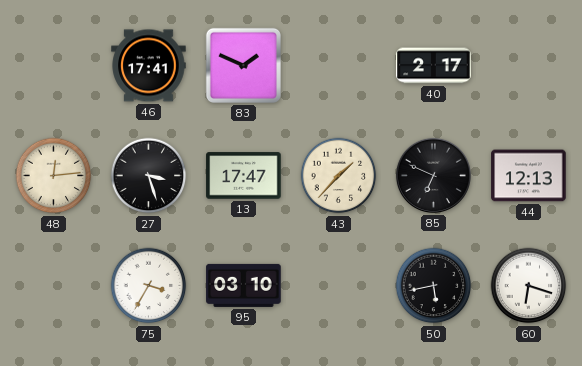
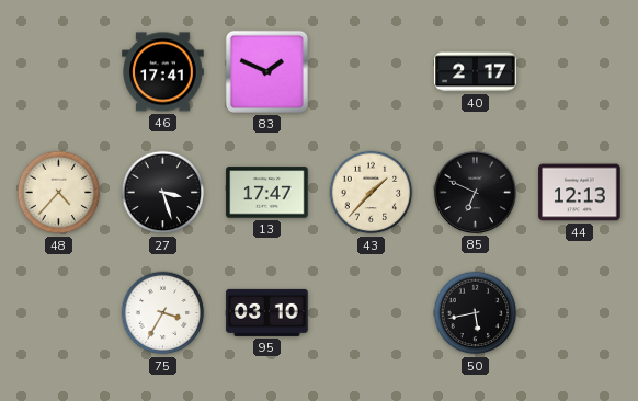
48: 12:14 -> 4:37 (59, 193)
60: 6:18 -> none (529, 286)
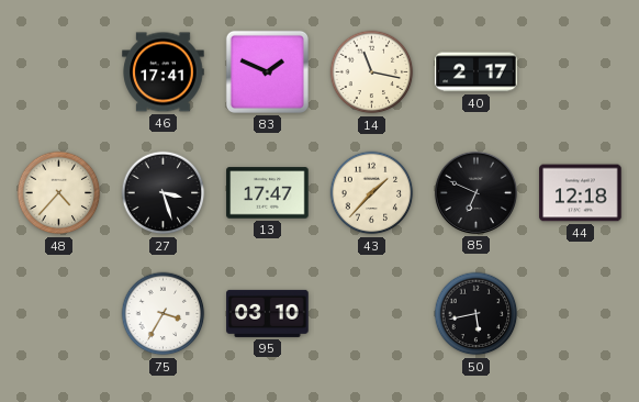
14: none -> 11:17 (372, 72)
44: 12:13 -> 12:18 (581, 193)
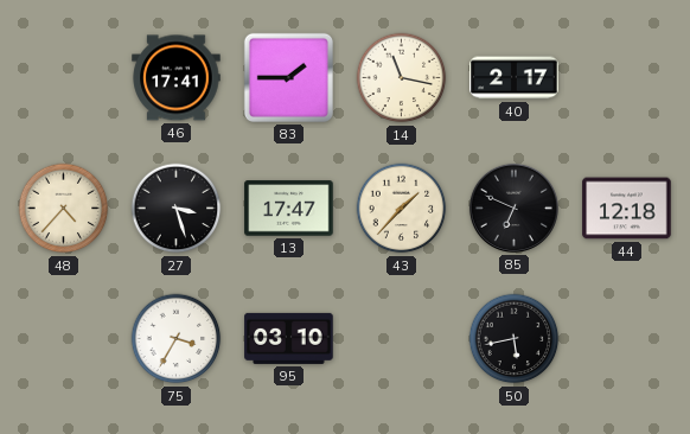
83: 1:49 -> 1:45 (288, 77)
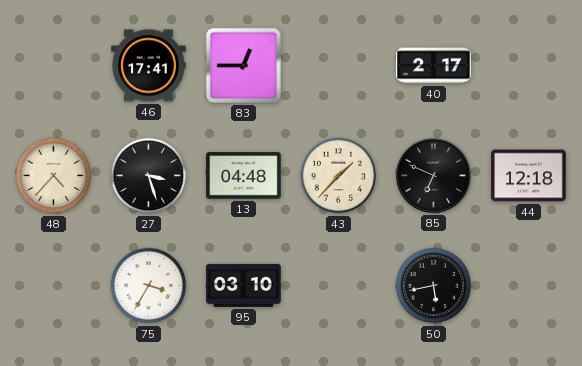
83: 1:45 -> 12:45 (243, 65)
14: 11:17 -> none (402, 78)
13: 17:47 -> 04:48 (244, 176)
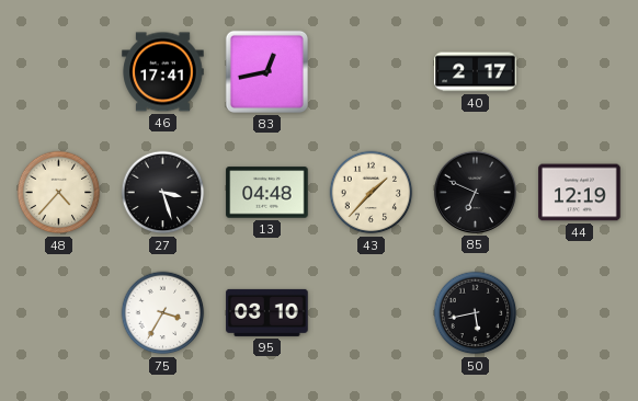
83: 12:45 -> 12:43 (266, 71)
44: 12:18 -> 12:19 (580, 193)
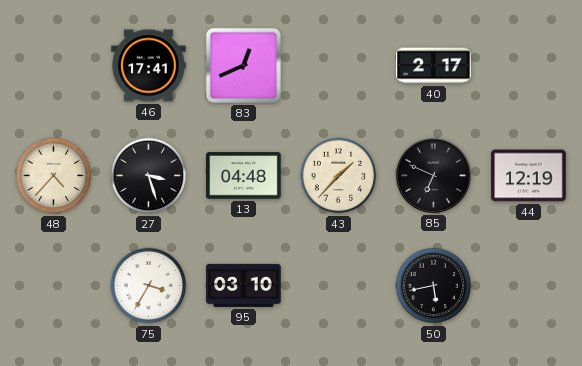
83: 12:43 -> 12:41 (243, 65)
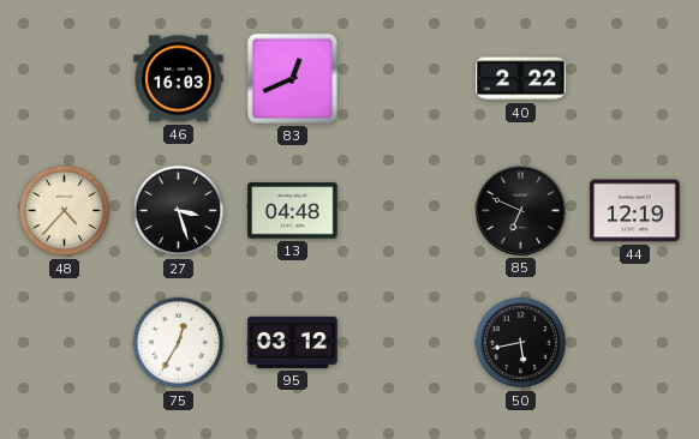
46: 17:41 -> 16:03 (179, 79)
40: 2:17 -> 2:22 (521, 79)
43: 1:37 -> none (339, 176)
75: 3:35 -> 12:35 (179, 343)
95: 03:10 -> 03:12 (293, 342)
